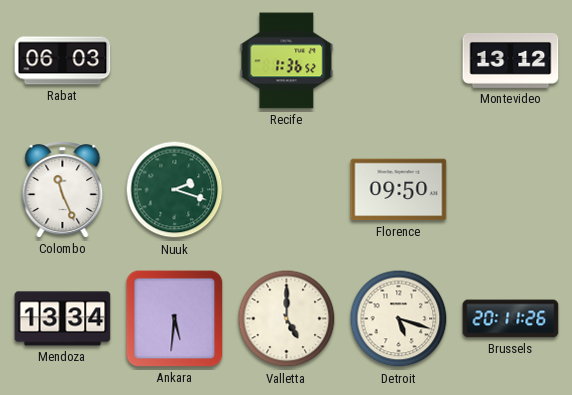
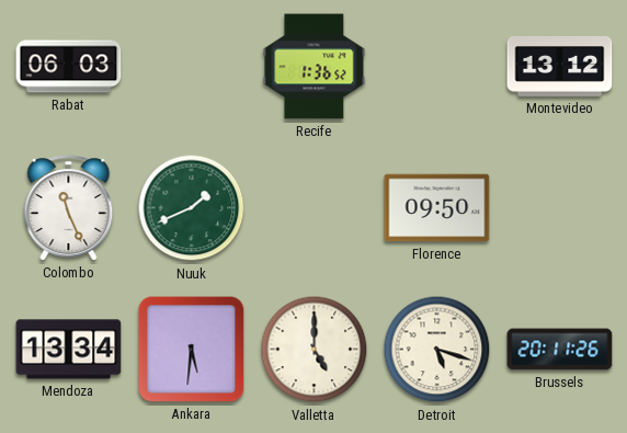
Nuuk: 2:18 -> 1:41 (192, 208)
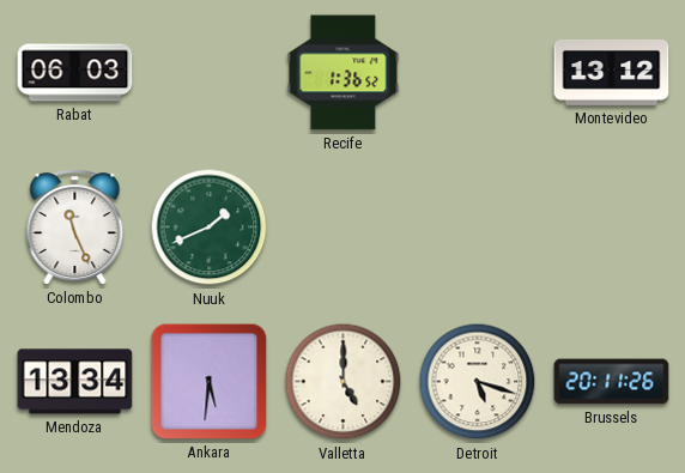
Florence: 09:50 -> none (437, 208)
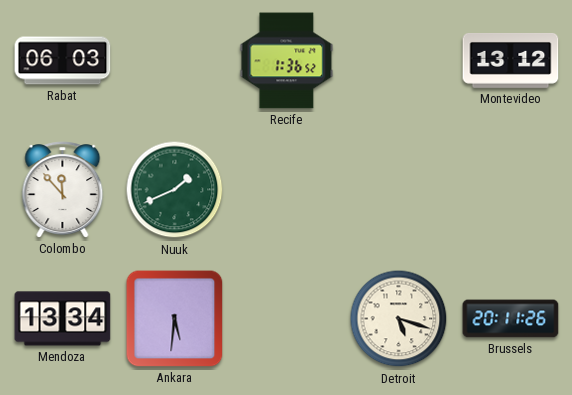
Colombo: 11:26 -> 11:53 (63, 190)
Valletta: 5:00 -> none (344, 382)
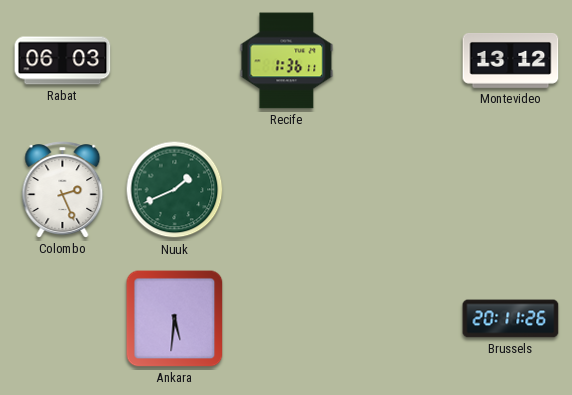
Recife: 1:36:52 -> 1:36:11 (287, 61)
Colombo: 11:53 -> 2:26 (63, 190)
Mendoza: 13:34 -> none (63, 319)
Detroit: 5:18 -> none (399, 319)
